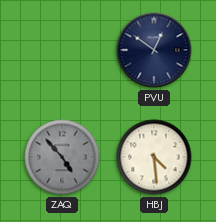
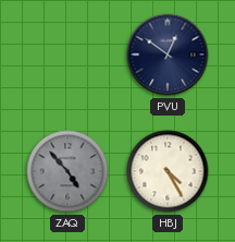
HBJ: 4:29 -> 4:25 (168, 171)
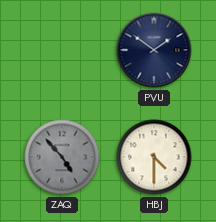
PVU: 12:51 -> 1:51 (154, 50)
HBJ: 4:25 -> 4:30 (154, 157)
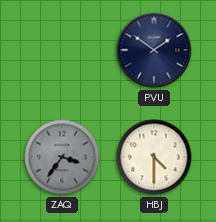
ZAQ: 4:53 -> 3:36 (62, 157)
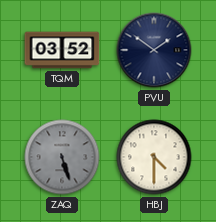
TQM: none -> 03:52 (62, 50)
ZAQ: 3:36 -> 5:27 (62, 157)
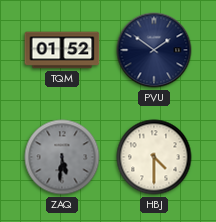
TQM: 03:52 -> 01:52 (62, 50)
ZAQ: 5:27 -> 5:31 (62, 157)
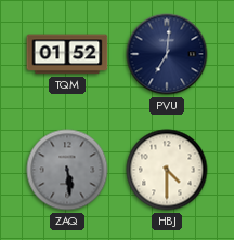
PVU: 1:51 -> 7:01 (167, 54)
ZAQ: 5:31 -> 5:29 (67, 170)
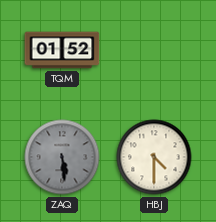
PVU: 7:01 -> none (167, 54)
